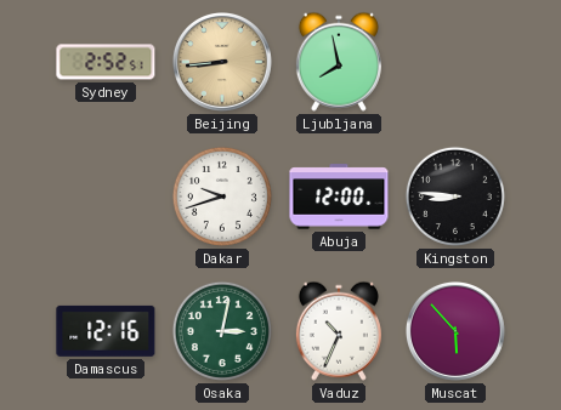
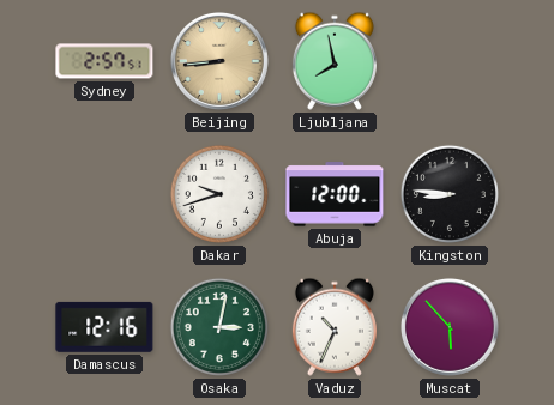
Sydney: 2:52 -> 2:57 (104, 61)
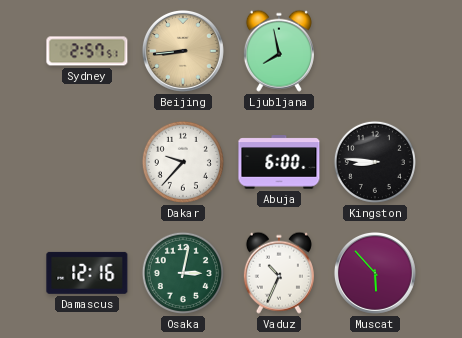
Dakar: 9:42 -> 9:37 (183, 162)
Abuja: 12:00 -> 6:00 (279, 162)
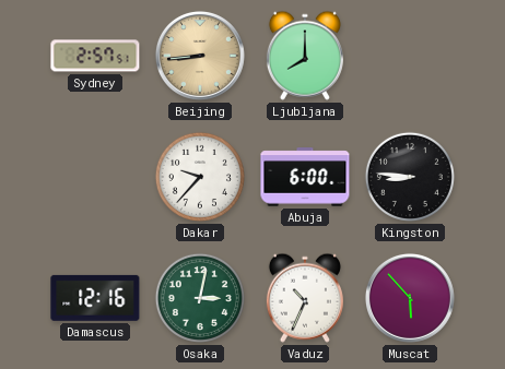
Ljubljana: 7:58 -> 8:00 (305, 56)
